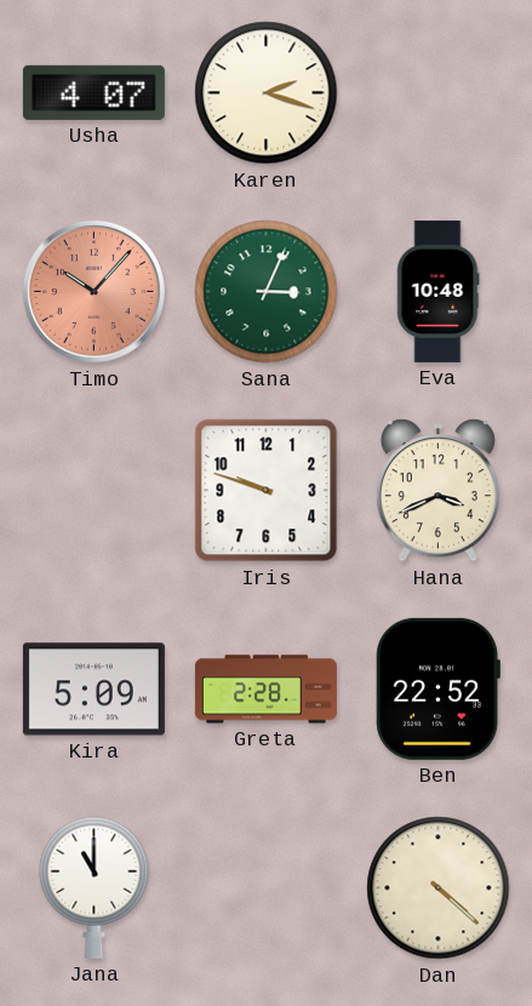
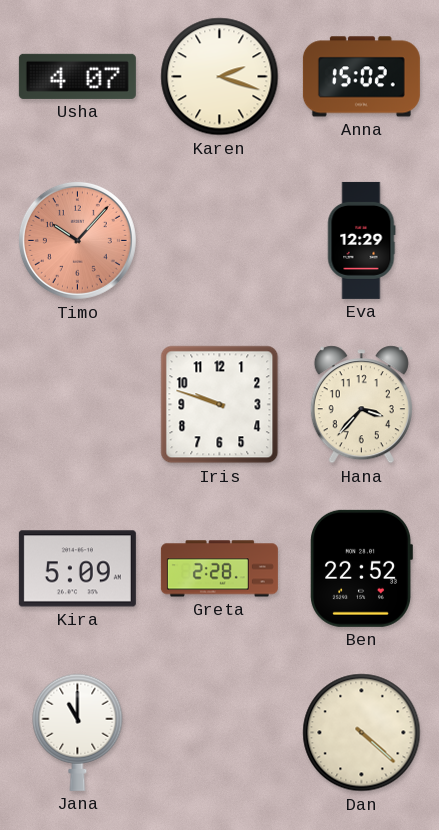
Anna: none -> 15:02 (361, 77)
Sana: 3:04 -> none (267, 292)
Eva: 10:48 -> 12:29 (361, 240)
Hana: 3:41 -> 3:37 (361, 405)
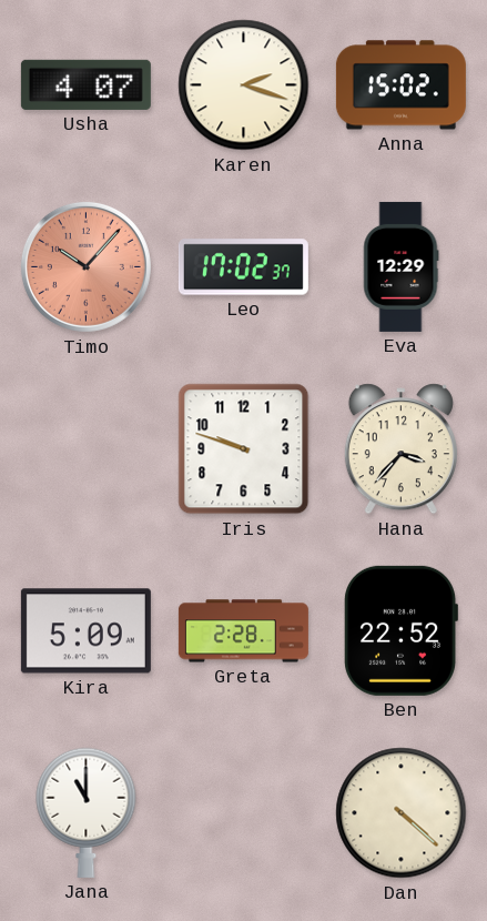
Leo: none -> 17:02 (243, 267)
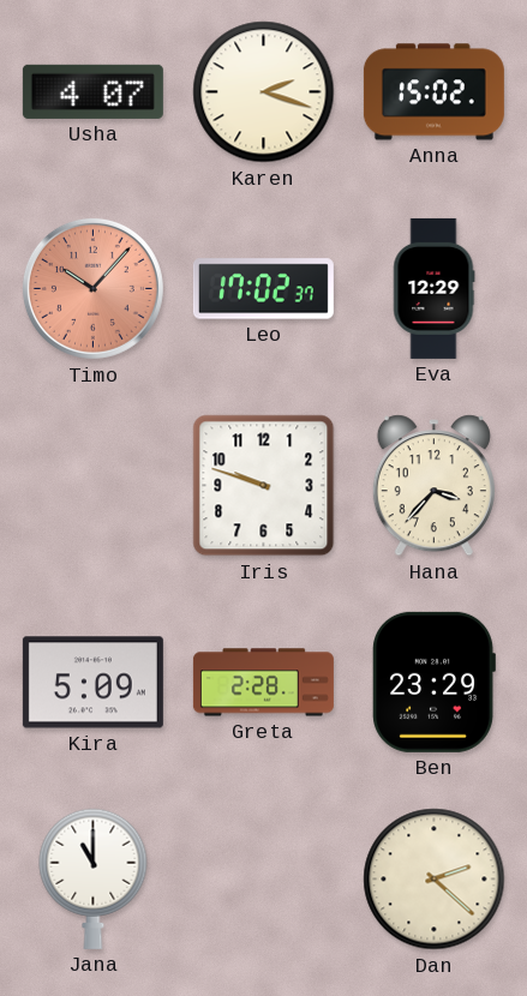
Ben: 22:52 -> 23:29 (433, 682)
Dan: 4:22 -> 2:22 (435, 880)
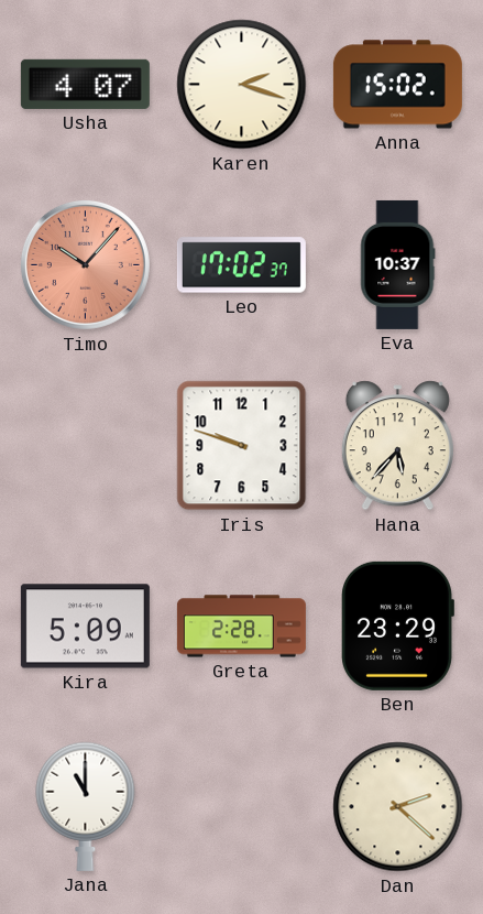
Eva: 12:29 -> 10:37 (397, 264)
Hana: 3:37 -> 5:37 (397, 446)
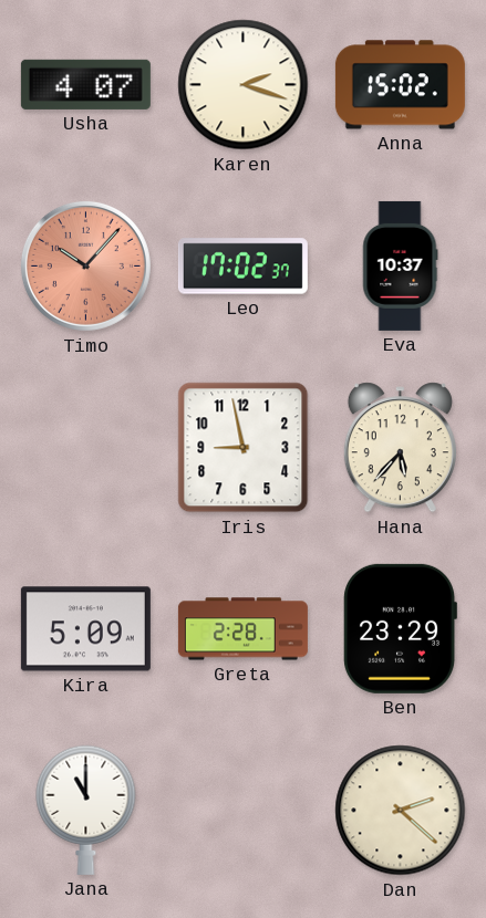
Iris: 9:48 -> 8:58 (244, 448)
